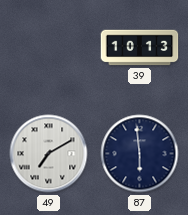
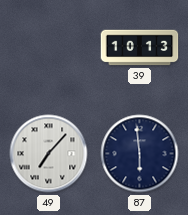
49: 7:10 -> 7:07 (49, 154)
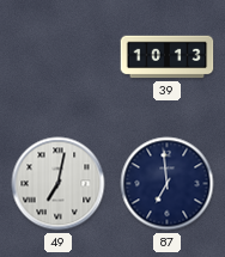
49: 7:07 -> 7:02 (59, 184)
87: 5:59 -> 6:59 (168, 184)
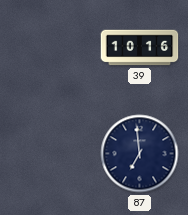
39: 10:13 -> 10:16 (140, 48)
49: 7:02 -> none (59, 184)
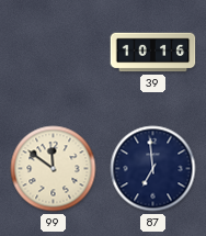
99: none -> 11:51 (54, 169)
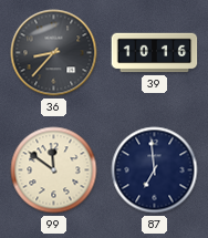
36: none -> 8:37 (54, 53)
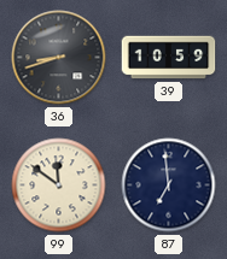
36: 8:37 -> 8:42 (59, 58)
39: 10:16 -> 10:59 (169, 58)
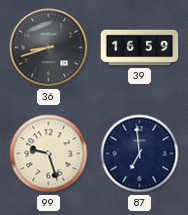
39: 10:59 -> 16:59 (140, 48)
99: 11:51 -> 9:27 (49, 154)
